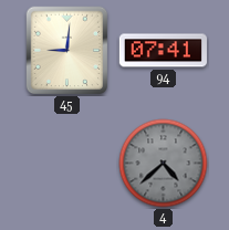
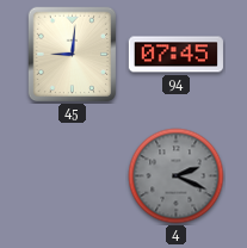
94: 07:41 -> 07:45 (175, 55)
4: 4:38 -> 2:19 (177, 176)
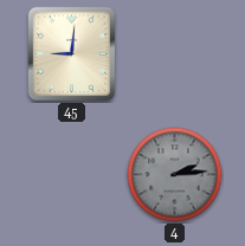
94: 07:45 -> none (175, 55)
4: 2:19 -> 2:14 (175, 175)
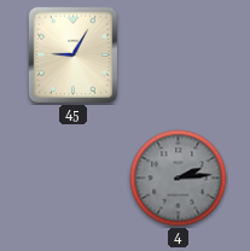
45: 9:01 -> 9:05 (74, 56)
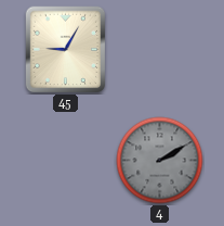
4: 2:14 -> 2:10 (160, 161)
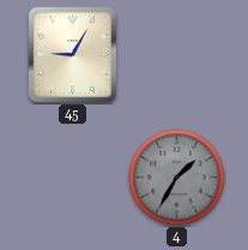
4: 2:10 -> 1:35 (177, 178)
